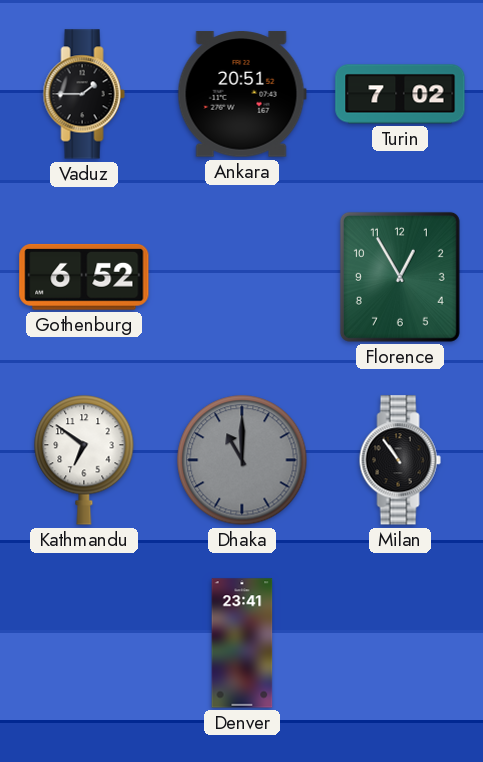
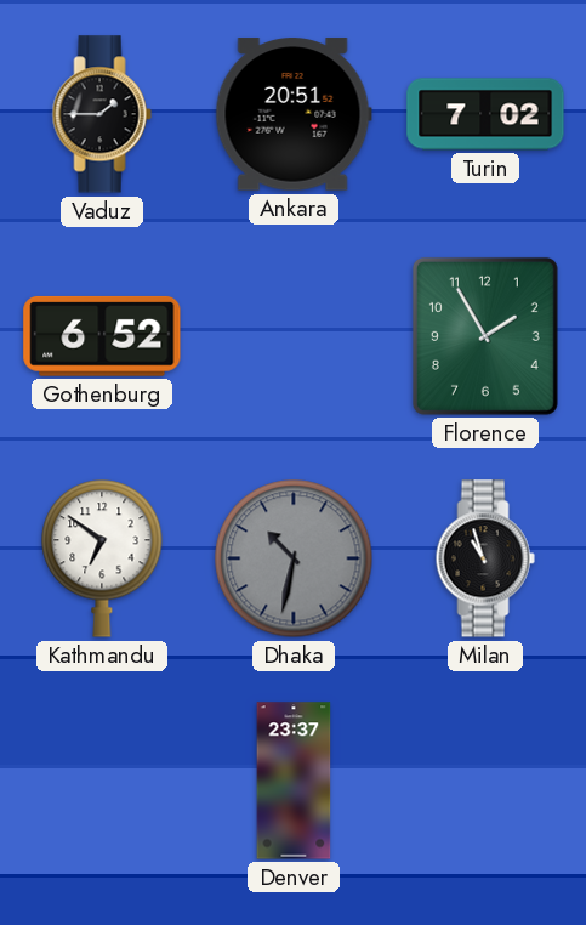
Florence: 12:55 -> 1:55 (485, 336)
Dhaka: 11:00 -> 10:32 (294, 558)
Milan: 10:54 -> 10:57 (485, 558)
Denver: 23:41 -> 23:37 (294, 781)
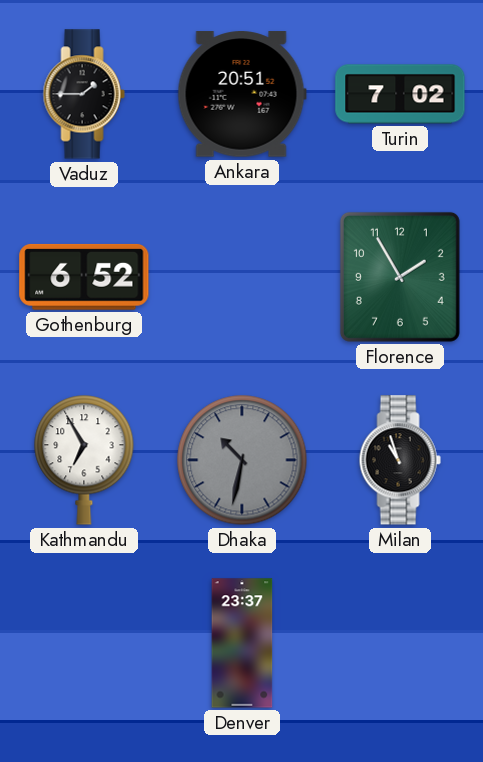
Kathmandu: 6:51 -> 6:55 (84, 460)
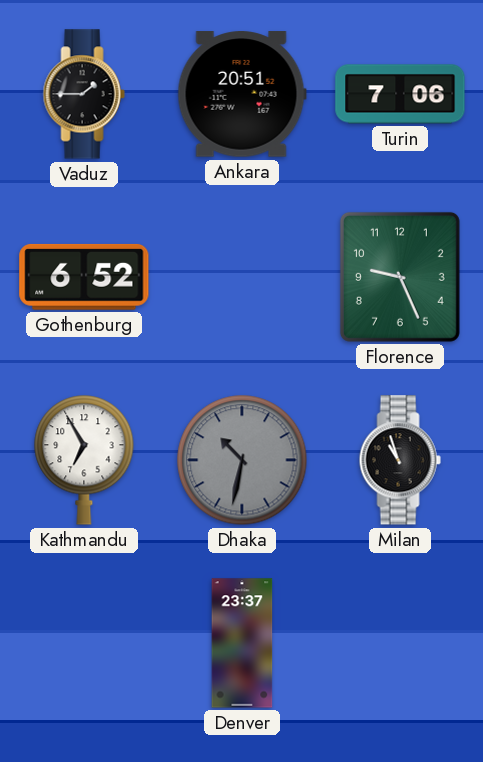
Turin: 7:02 -> 7:06 (400, 94)
Florence: 1:55 -> 9:26 (400, 277)
